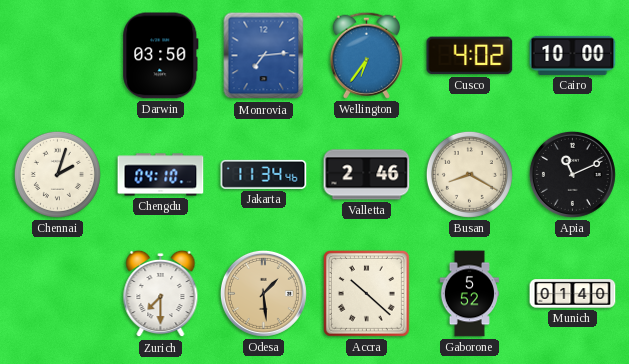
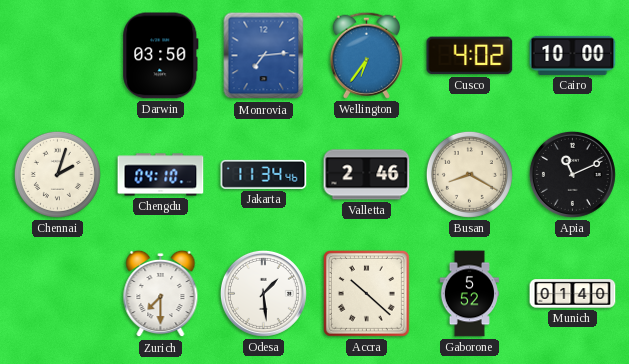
Odesa dial: champagne -> white (263, 293)
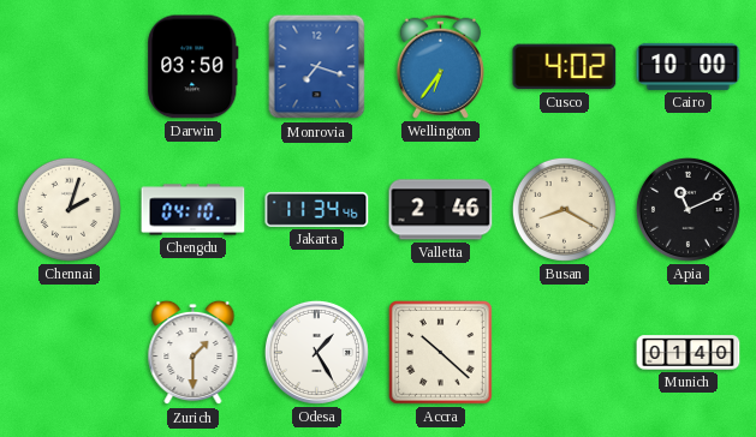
Monrovia: 7:14 -> 7:18 (317, 67)
Zurich: 7:30 -> 1:30 (194, 353)
Odesa: 1:29 -> 1:25 (316, 352)
Gaborone: 5:52 -> none (469, 294)
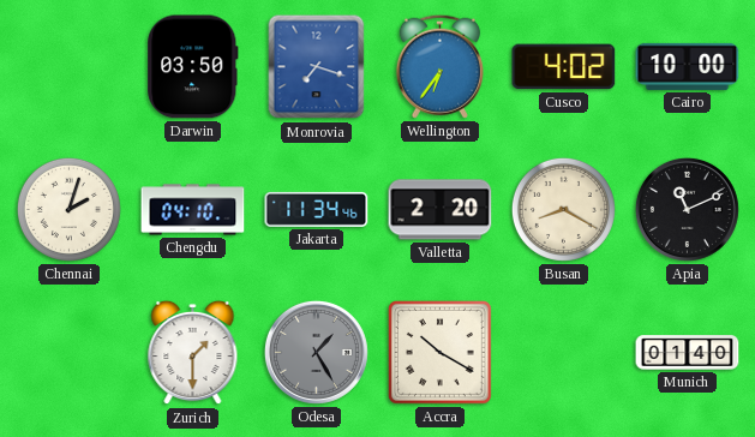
Valletta: 2:46 -> 2:20 (441, 210)
Odesa dial: white -> grey (316, 352)
Accra: 10:22 -> 10:20 (439, 352)
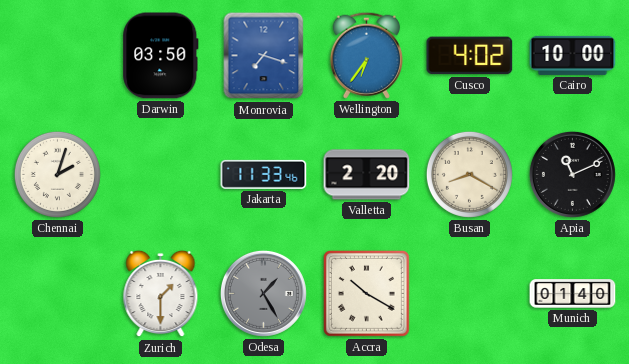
Chengdu: 04:10 -> none (193, 210)
Jakarta: 11:34 -> 11:33 (264, 174)
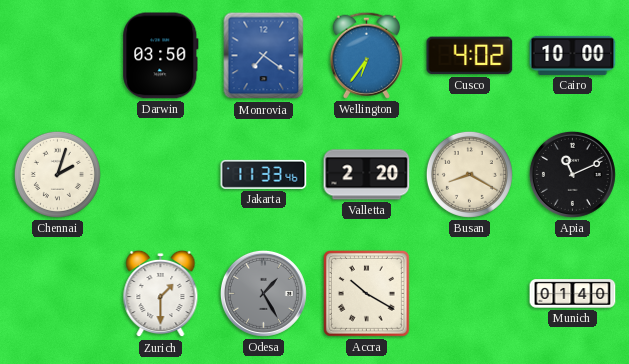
Monrovia: 7:18 -> 7:21 (264, 56)
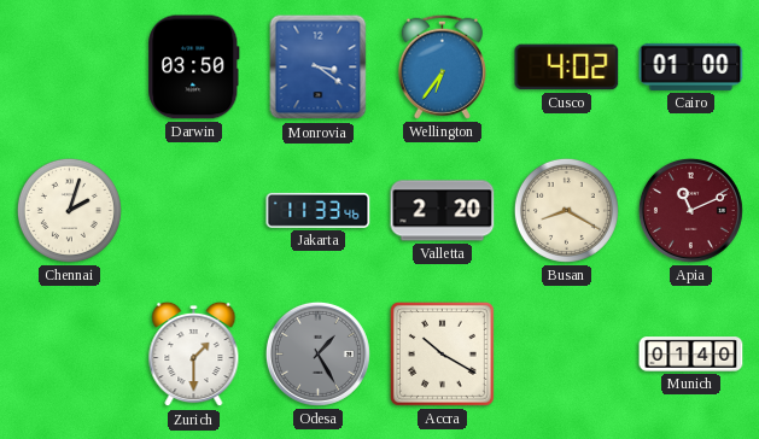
Monrovia: 7:21 -> 3:21 (319, 68)
Cairo: 10:00 -> 01:00 (691, 66)
Apia dial: black -> burgundy (690, 210)
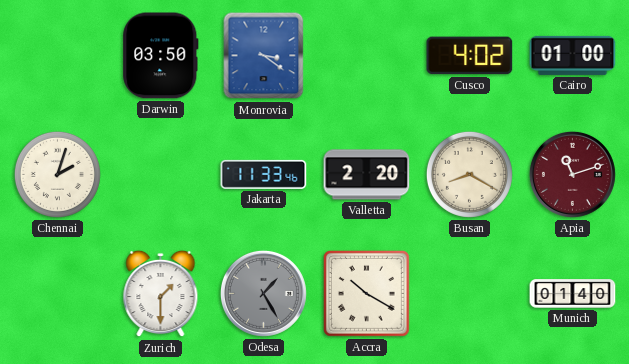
Wellington: 6:36 -> none (442, 66)
Apia: 11:11 -> 11:12 (572, 174)
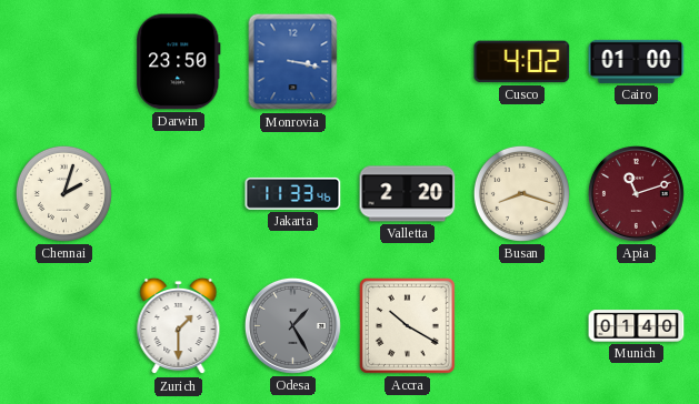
Darwin: 03:50 -> 23:50 (179, 62)
Monrovia: 3:21 -> 3:17 (293, 62)
Busan: 8:20 -> 8:18 (521, 193)
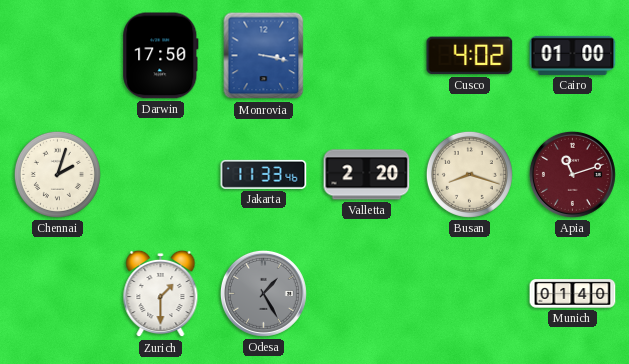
Darwin: 23:50 -> 17:50 (161, 56)
Accra: 10:20 -> none (407, 325)
